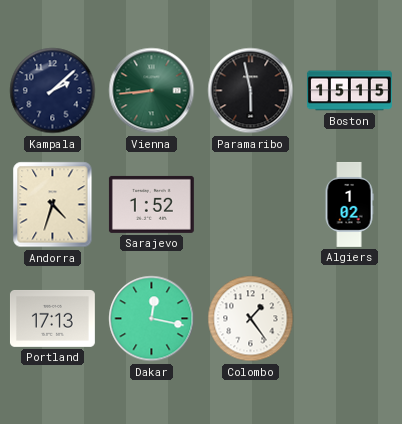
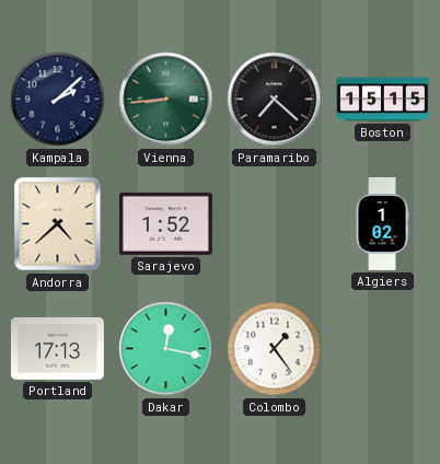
Paramaribo: 5:58 -> 7:22 (275, 100)
Andorra: 4:33 -> 4:38 (58, 224)
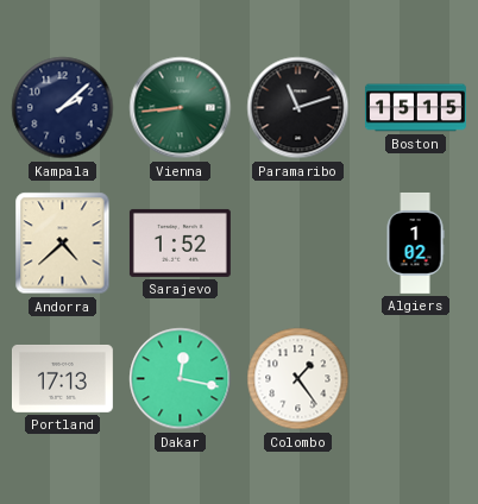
Paramaribo: 7:22 -> 11:12 (298, 108)
